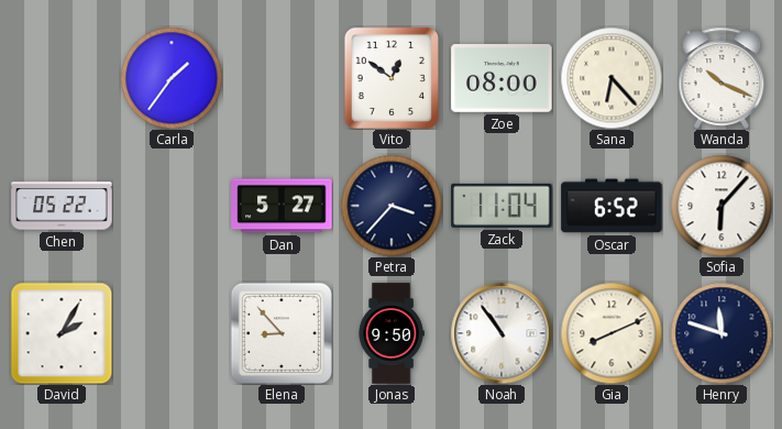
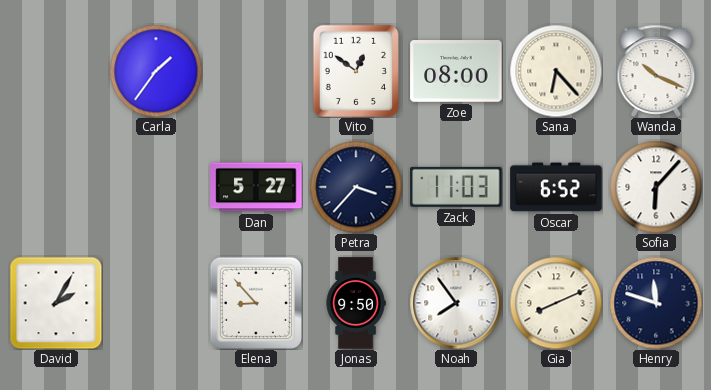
Chen: 05:22 -> none (62, 206)
Zack: 11:04 -> 11:03 (456, 187)
Noah: 10:54 -> 7:54 (456, 303)
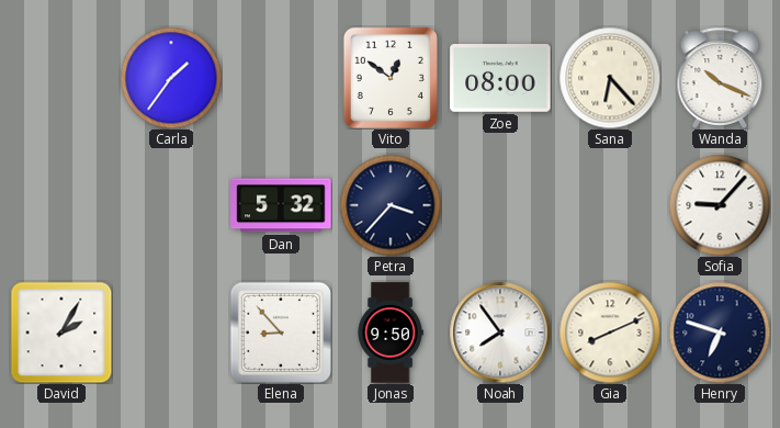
Dan: 5:27 -> 5:32 (281, 205)
Zack: 11:03 -> none (456, 187)
Oscar: 6:52 -> none (556, 187)
Sofia: 6:07 -> 9:07 (720, 205)
Henry: 11:48 -> 6:48 (720, 333)
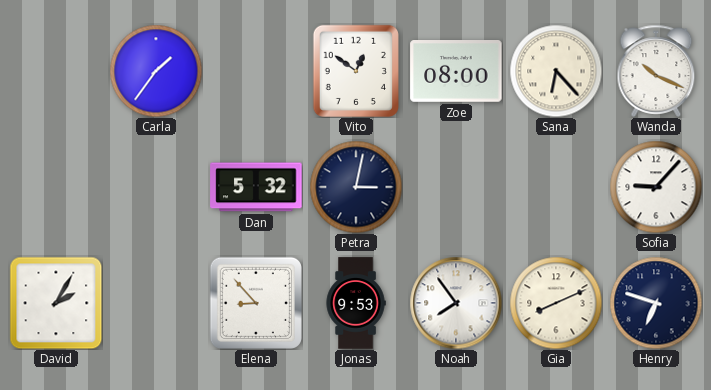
Petra: 3:37 -> 3:02 (356, 187)
Jonas: 9:50 -> 9:53 (356, 303)
